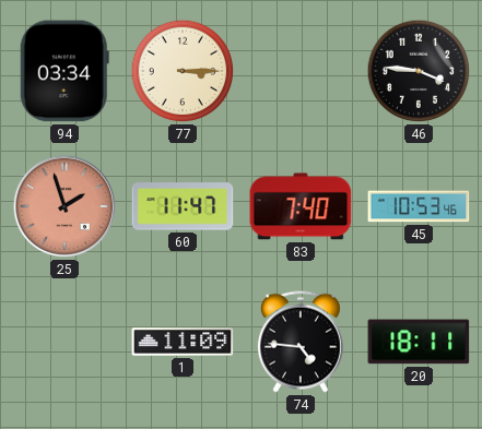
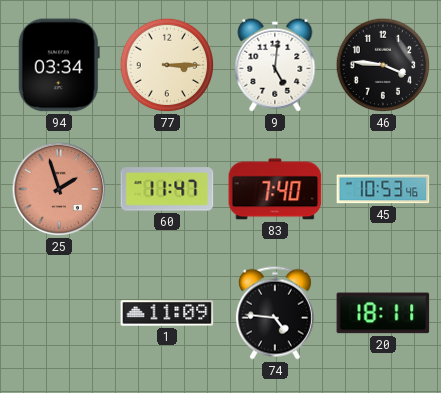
9: none -> 5:01 (275, 65)
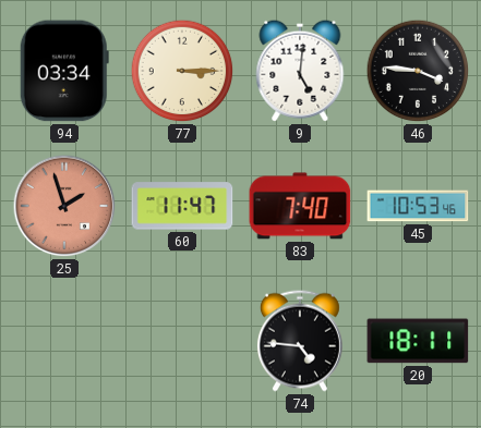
1: 11:09 -> none (167, 313)
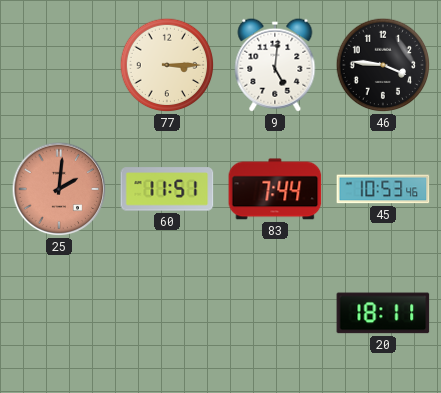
94: 03:34 -> none (64, 71)
25: 1:57 -> 2:01 (59, 189)
60: 11:47 -> 11:51 (167, 189)
83: 7:40 -> 7:44 (275, 189)
74: 4:46 -> none (300, 341)
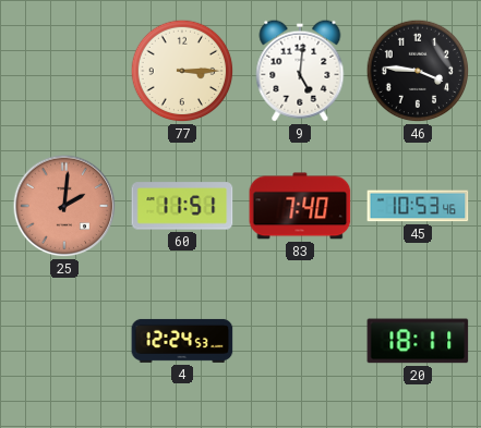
83: 7:44 -> 7:40 (300, 206)
4: none -> 12:24 (182, 341)
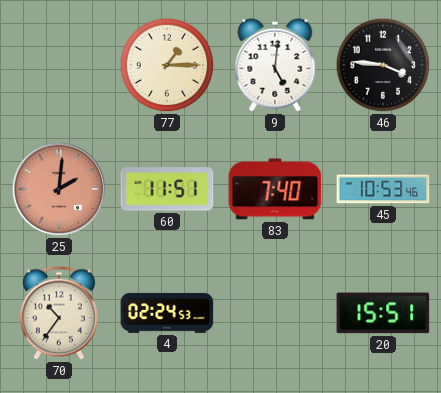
77: 3:15 -> 1:15 (167, 65)
70: none -> 10:36 (59, 313)
4: 12:24 -> 02:24 (167, 313)
20: 18:11 -> 15:51 (383, 313)
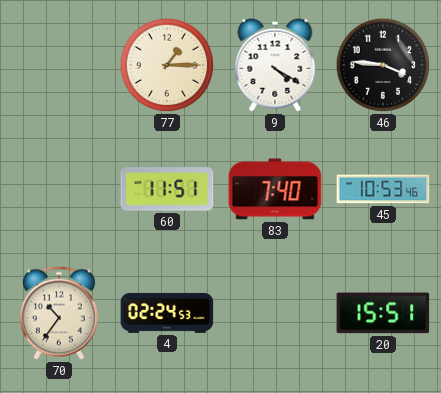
9: 5:01 -> 4:20 (275, 65)
25: 2:01 -> none (59, 189)
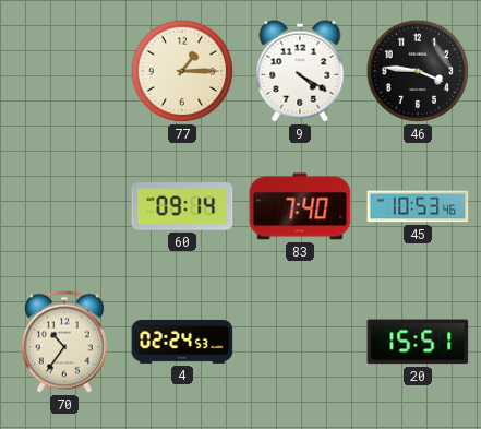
60: 11:51 -> 09:14 (182, 206)
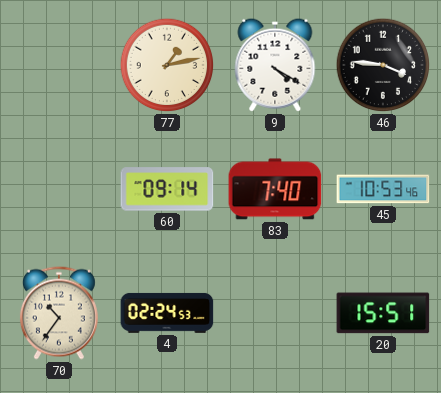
77: 1:15 -> 1:13 (167, 65)
